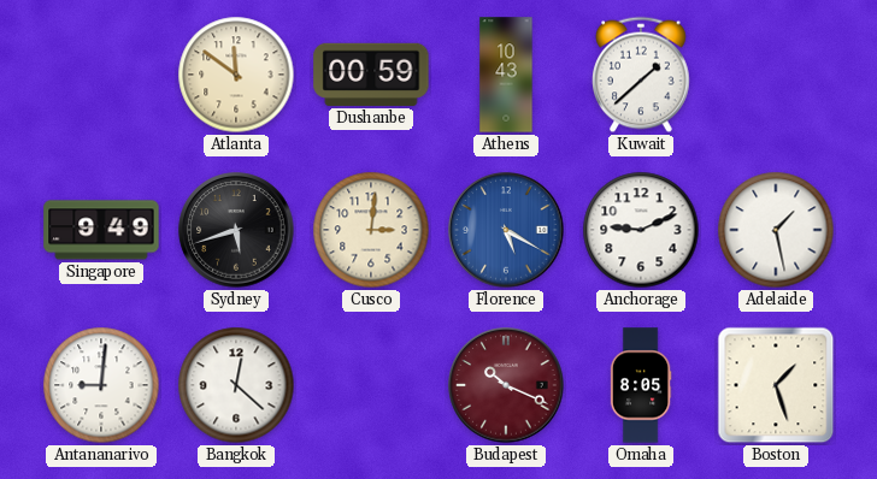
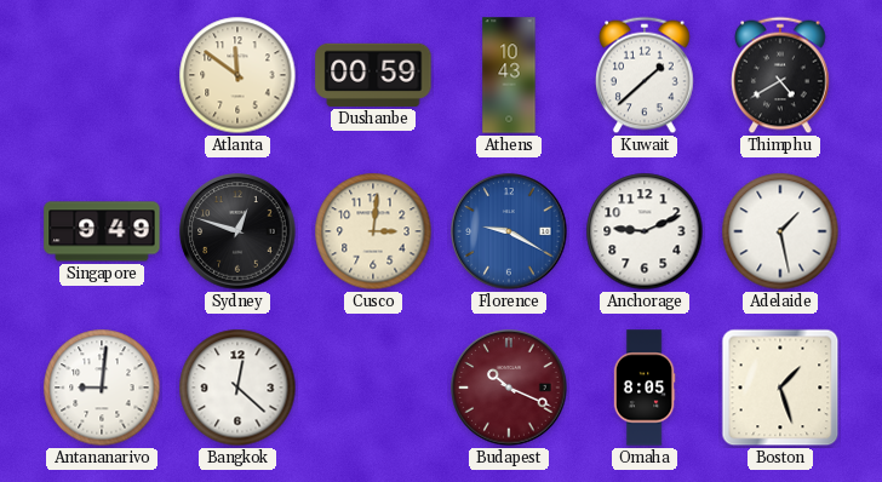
Thimphu: none -> 4:40 (781, 75)
Sydney: 5:42 -> 12:48 (237, 231)
Florence: 5:20 -> 9:20 (509, 231)
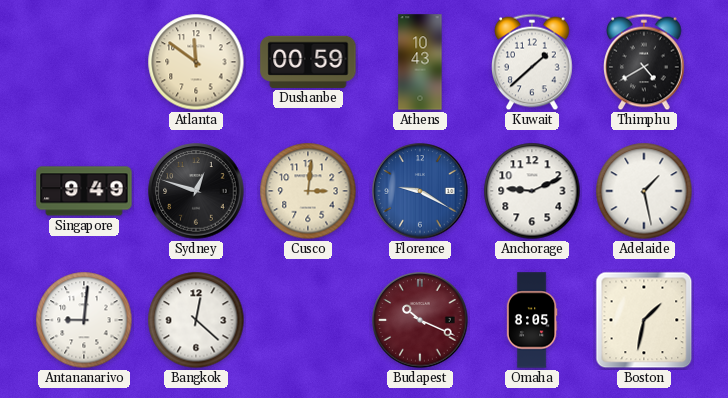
Boston: 1:27 -> 1:32 (644, 320)
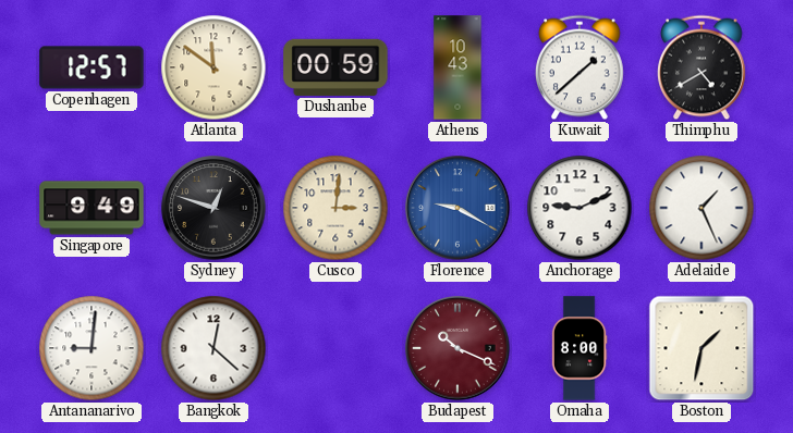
Copenhagen: none -> 12:57 (91, 67)
Adelaide: 1:28 -> 1:26 (701, 208)
Omaha: 8:05 -> 8:00 (579, 348)
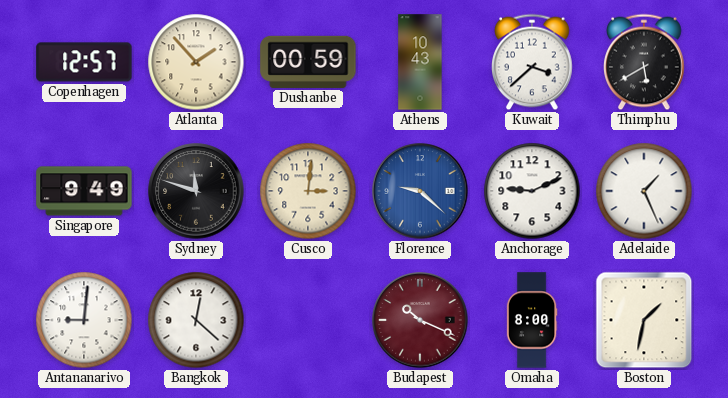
Atlanta: 11:51 -> 1:53 (196, 62)
Kuwait: 1:38 -> 3:38 (533, 62)
Thimphu: 4:40 -> 5:40 (645, 62)
Sydney: 12:48 -> 11:48 (196, 191)
Florence: 9:20 -> 9:22 (420, 191)
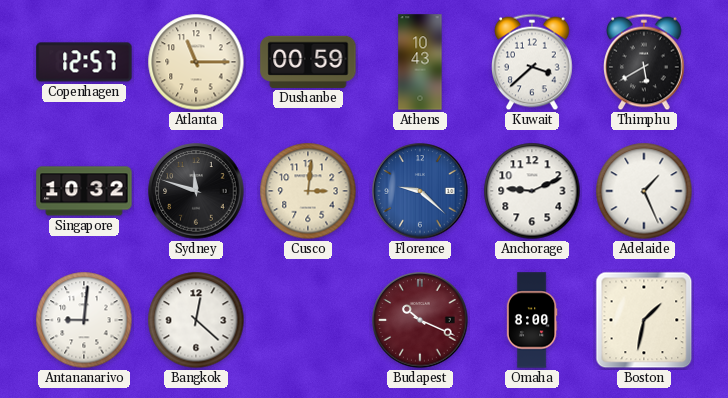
Atlanta: 1:53 -> 11:15 (196, 62)
Singapore: 9:49 -> 10:32 (84, 191)
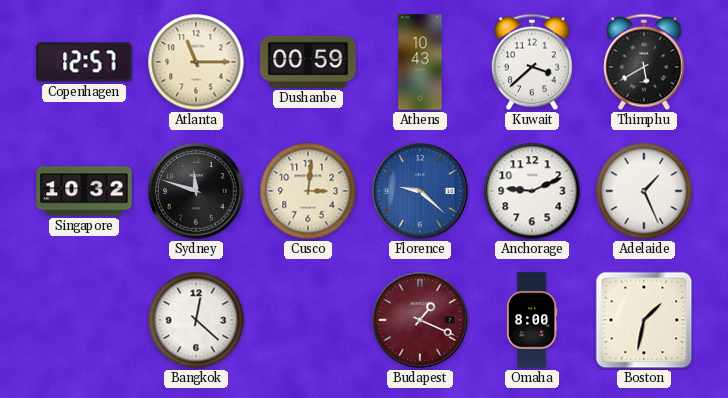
Antananarivo: 9:01 -> none (84, 320)
Budapest: 10:19 -> 1:19 (420, 320)
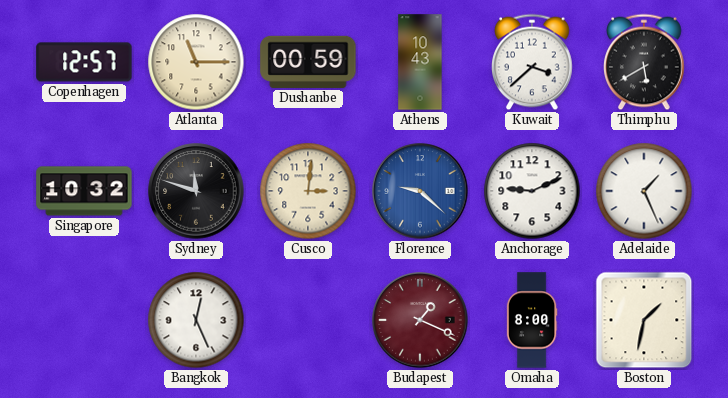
Bangkok: 12:22 -> 12:26 (196, 320)
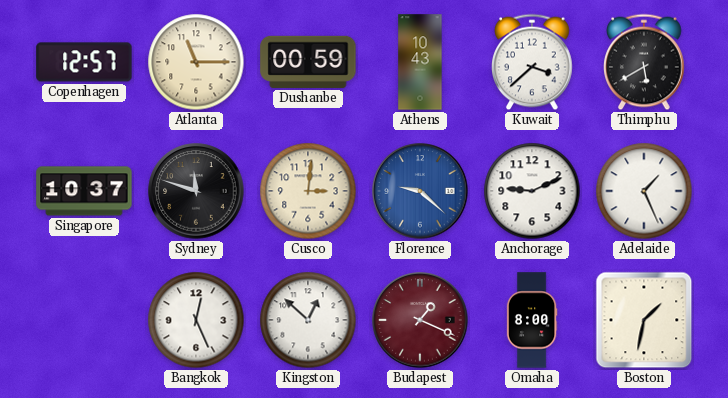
Singapore: 10:32 -> 10:37 (84, 191)
Kingston: none -> 12:52 (308, 320)
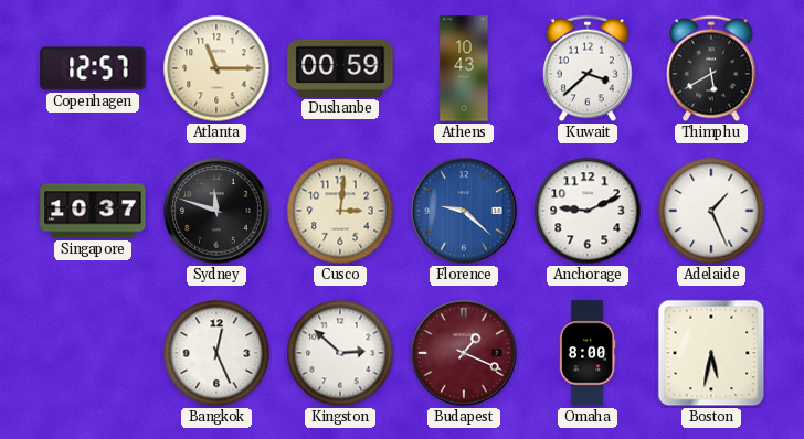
Kingston: 12:52 -> 2:52 (340, 353)
Boston: 1:32 -> 5:32 (711, 353)
